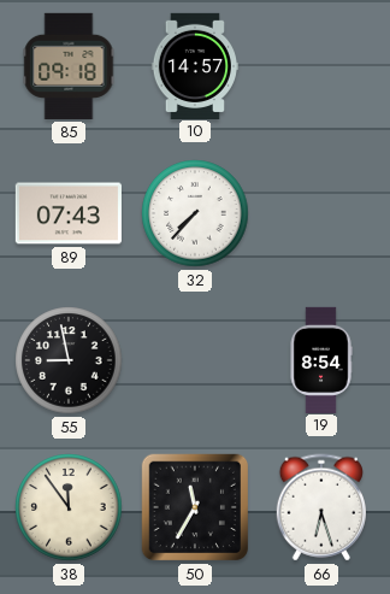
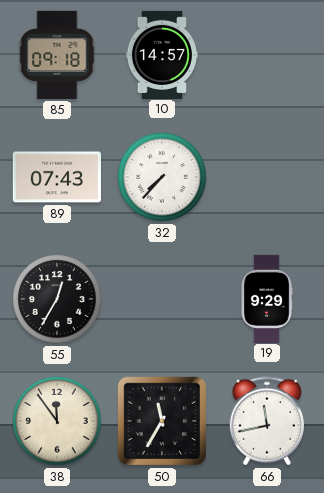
55: 8:58 -> 12:35 (57, 299)
19: 8:54 -> 9:29 (267, 298)
66: 6:27 -> 11:43 (266, 421)
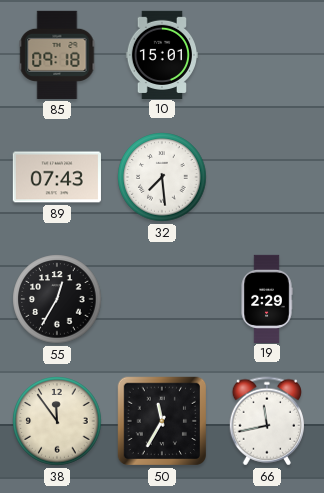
10: 14:57 -> 15:01 (161, 54)
32: 7:37 -> 7:29 (162, 177)
19: 9:29 -> 2:29 (267, 298)
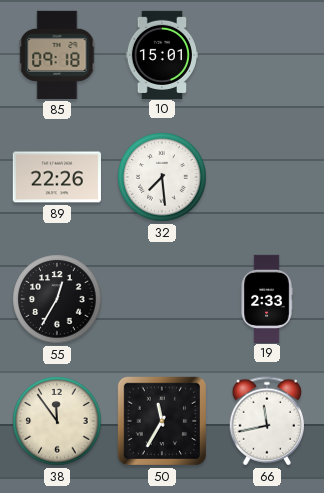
89: 07:43 -> 22:26 (57, 177)
19: 2:29 -> 2:33 (267, 298)
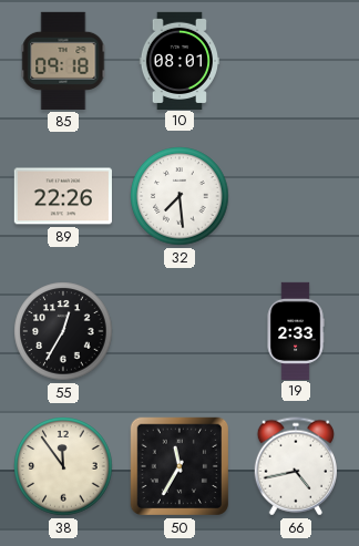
10: 15:01 -> 08:01 (178, 60)
66: 11:43 -> 4:43 (295, 466)
